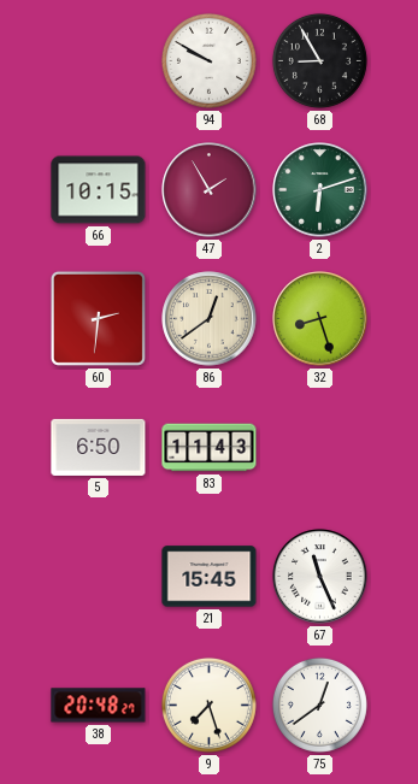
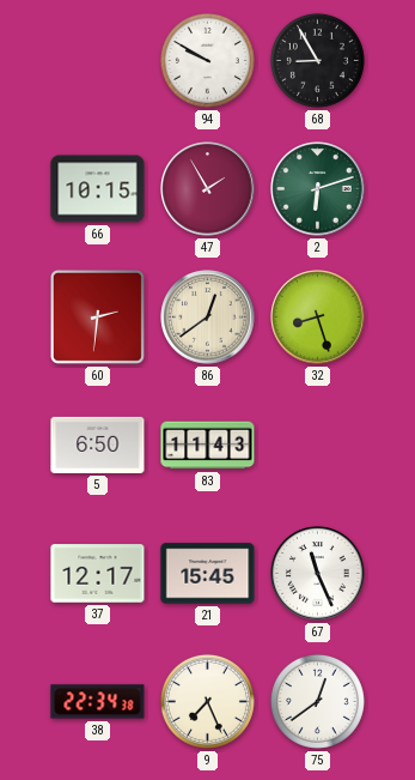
37: none -> 12:17 (98, 574)
38: 20:48 -> 22:34 (98, 702)
9: 7:27 -> 7:26 (207, 701)
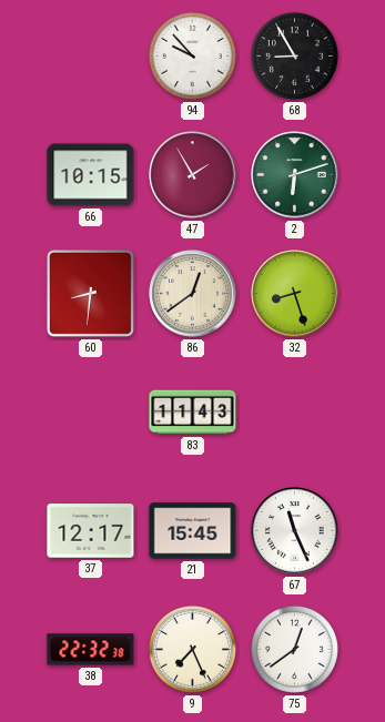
94: 9:50 -> 9:53 (192, 55)
60: 2:31 -> 8:31 (90, 293)
5: 6:50 -> none (98, 445)
38: 22:34 -> 22:32 (91, 650)
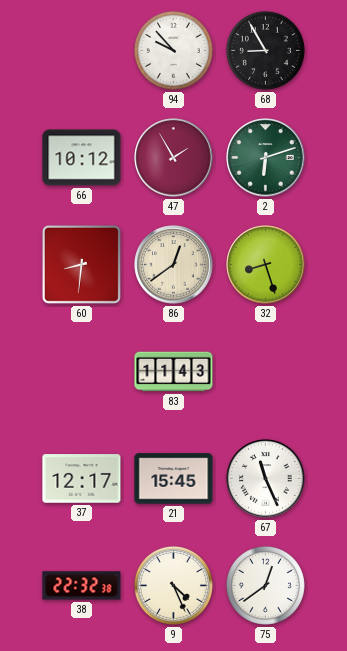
66: 10:15 -> 10:12 (82, 158)
9: 7:26 -> 4:26 (173, 585)
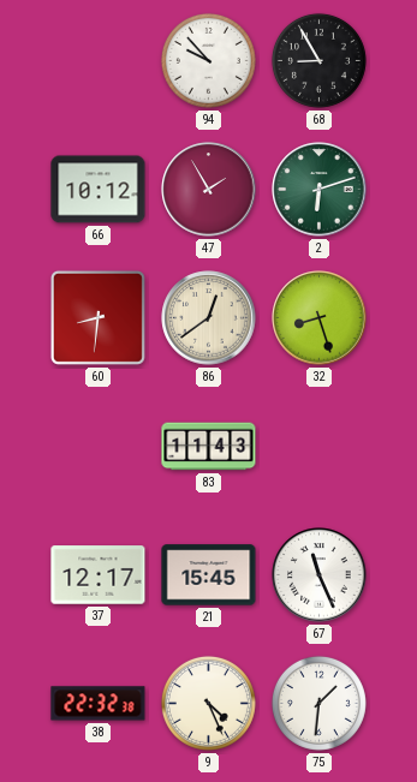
75: 12:39 -> 1:31 (318, 703)
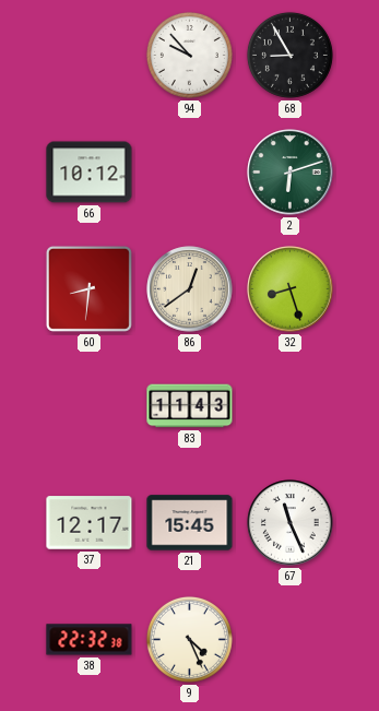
47: 1:55 -> none (209, 190)
75: 1:31 -> none (318, 703)
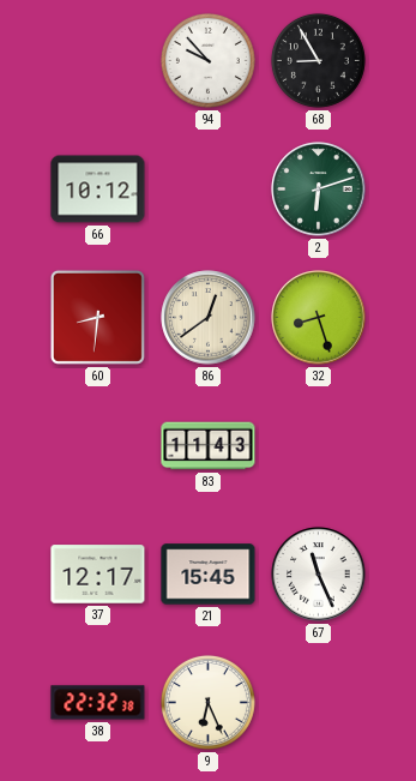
9: 4:26 -> 6:26 (207, 702)
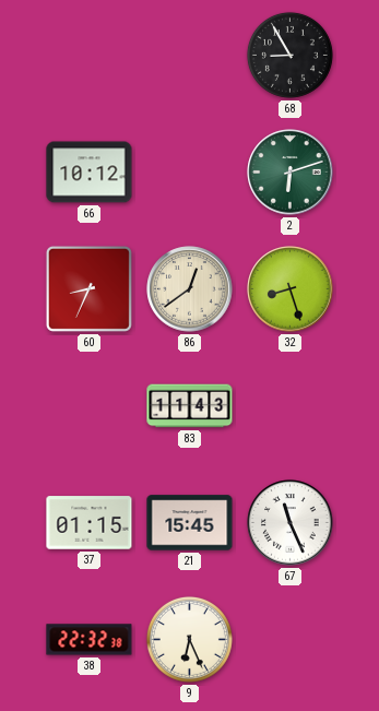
94: 9:53 -> none (207, 60)
60: 8:31 -> 8:34 (88, 288)
37: 12:17 -> 01:15 (90, 523)
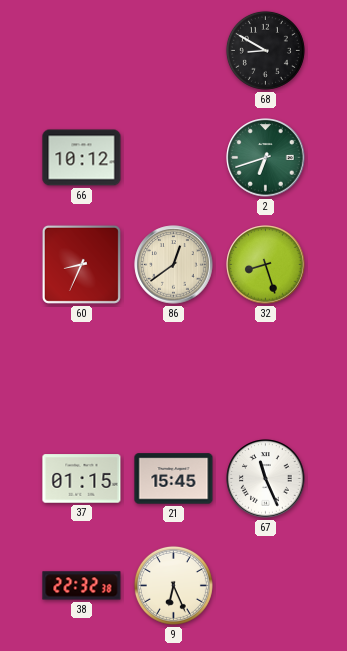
68: 8:55 -> 8:50 (265, 50)
2: 6:12 -> 6:42 (266, 158)
83: 11:43 -> none (190, 406)
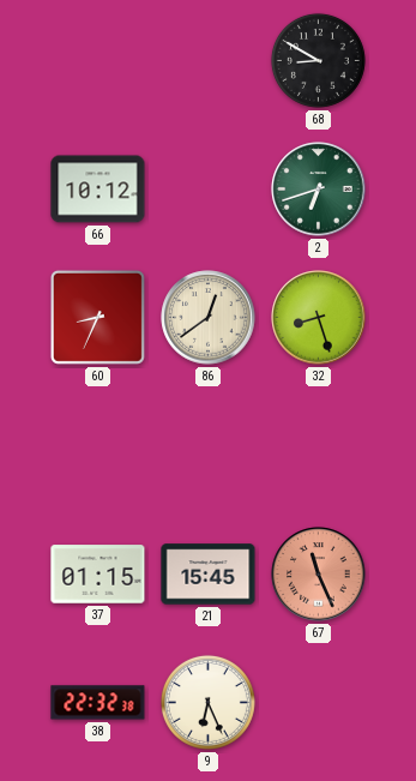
67 dial: white -> salmon (319, 575)
